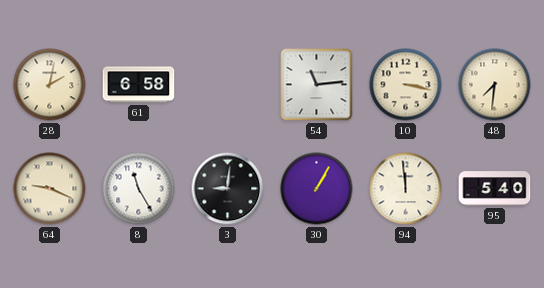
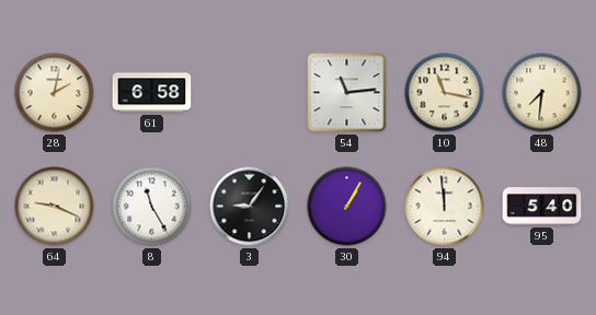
10: 3:17 -> 11:17 (445, 93)
3: 9:01 -> 9:06 (250, 207)
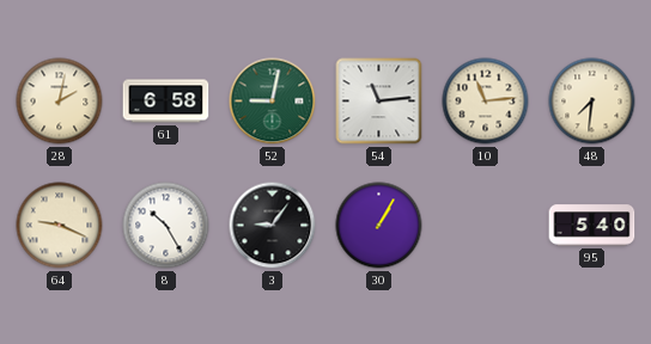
52: none -> 9:02 (273, 102)
10: 11:17 -> 11:14 (486, 102)
8: 11:25 -> 10:25 (166, 226)
94: 11:59 -> none (445, 207)
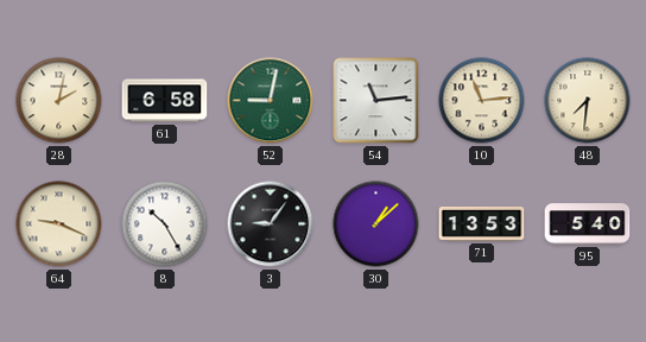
30: 1:05 -> 1:08 (376, 224)
71: none -> 13:53 (482, 223)
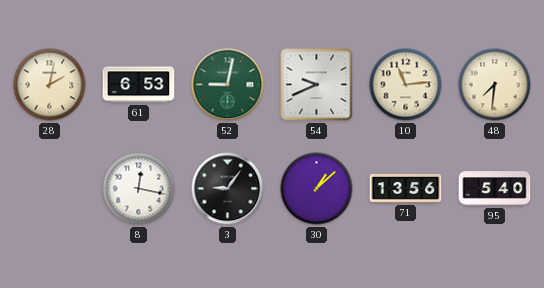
61: 6:58 -> 6:53 (139, 85)
54: 11:14 -> 9:41 (317, 85)
64: 9:19 -> none (59, 224)
8: 10:25 -> 12:17 (139, 189)
71: 13:53 -> 13:56 (406, 188)
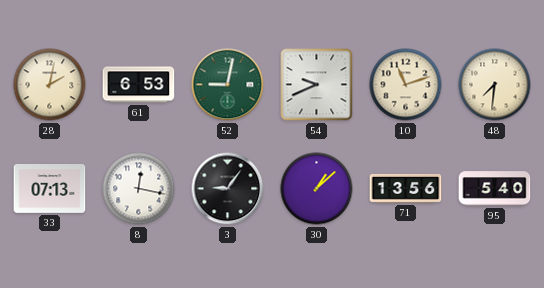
10: 11:14 -> 11:12 (406, 85)
33: none -> 07:13 (50, 189)
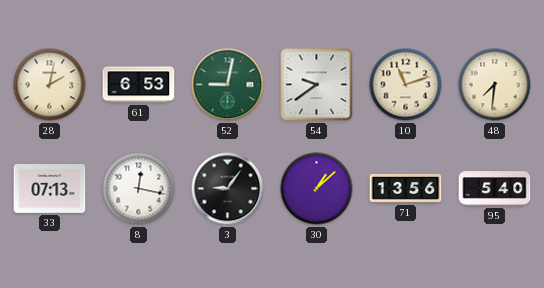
54: 9:41 -> 9:39 (317, 85)
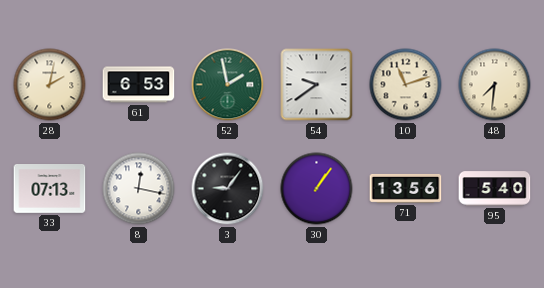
52: 9:02 -> 1:58 (228, 85)
30: 1:08 -> 1:06 (317, 189)
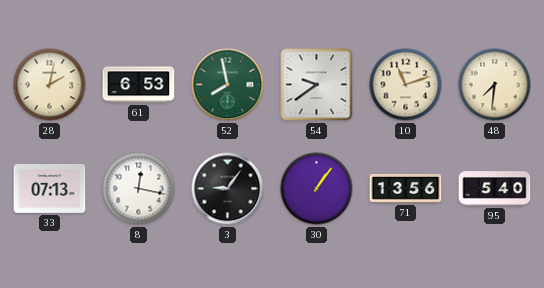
52: 1:58 -> 7:58 (228, 85)
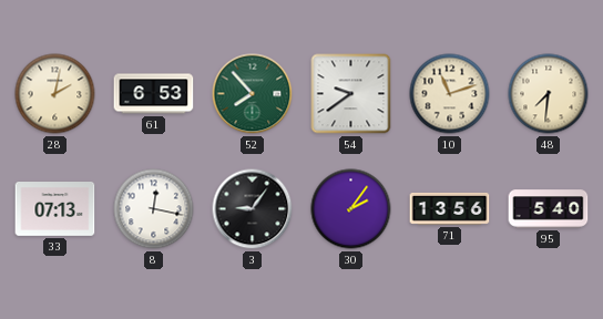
52: 7:58 -> 7:53 (253, 94)
30: 1:06 -> 2:06 (351, 209)
